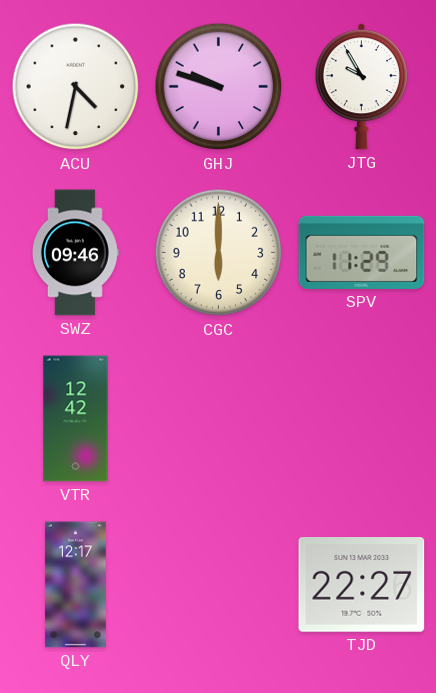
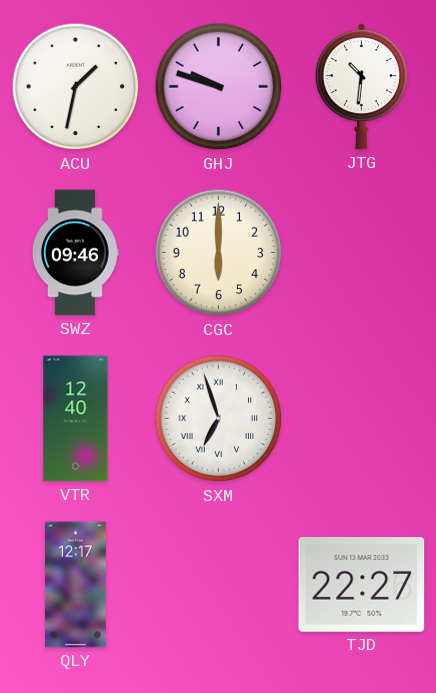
ACU: 4:32 -> 1:32 (76, 87)
JTG: 9:55 -> 10:31 (361, 87)
SPV: 11:29 -> none (362, 252)
VTR: 12:42 -> 12:40 (76, 419)
SXM: none -> 6:57 (219, 419)
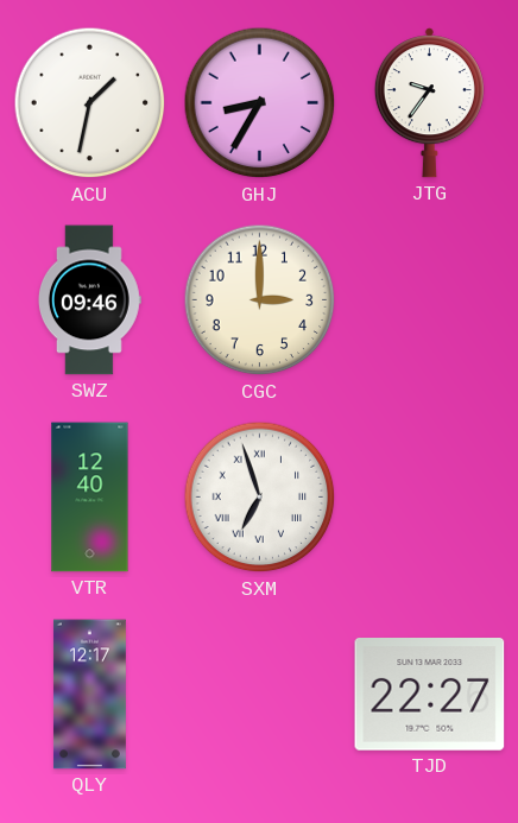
GHJ: 9:48 -> 8:35 (260, 103)
JTG: 10:31 -> 9:36 (429, 103)
CGC: 6:00 -> 3:00 (260, 300)
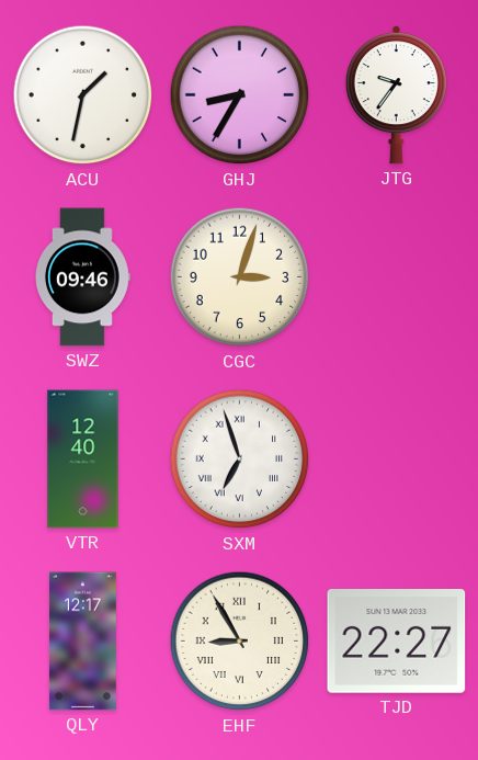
CGC: 3:00 -> 3:03 (240, 277)
EHF: none -> 8:55 (240, 642)
